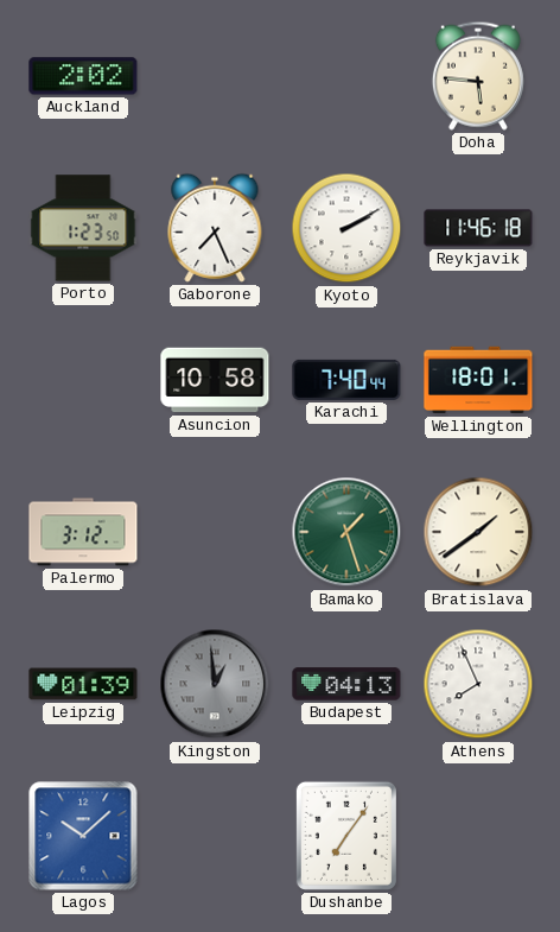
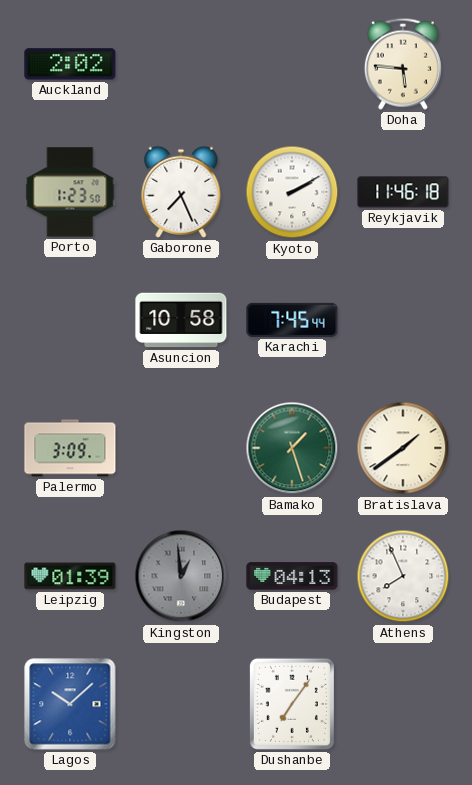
Karachi: 7:40 -> 7:45 (292, 320)
Wellington: 18:01 -> none (478, 380)
Palermo: 3:12 -> 3:09 (70, 448)
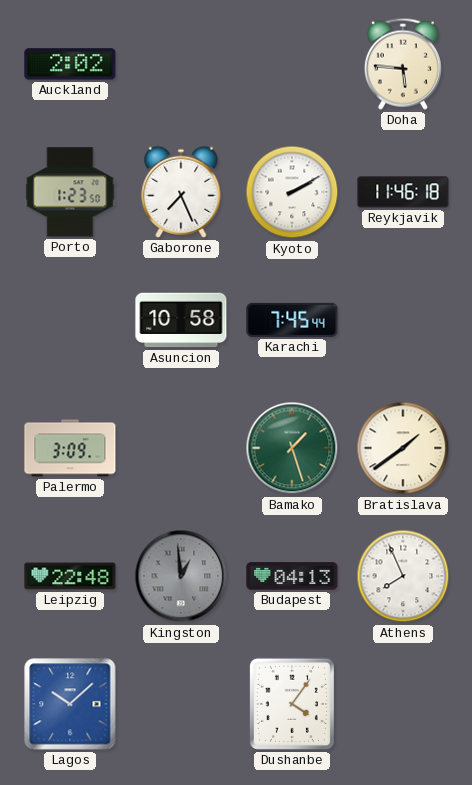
Leipzig: 01:39 -> 22:48 (70, 576)
Dushanbe: 7:06 -> 4:06 (292, 704)
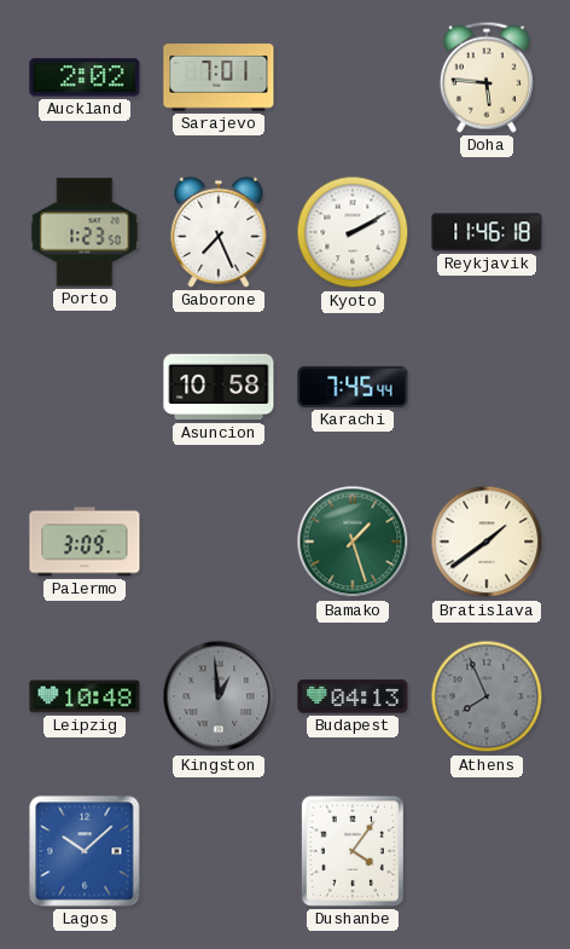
Sarajevo: none -> 7:01 (219, 77)
Leipzig: 22:48 -> 10:48 (85, 696)
Athens dial: white -> grey (487, 696)
